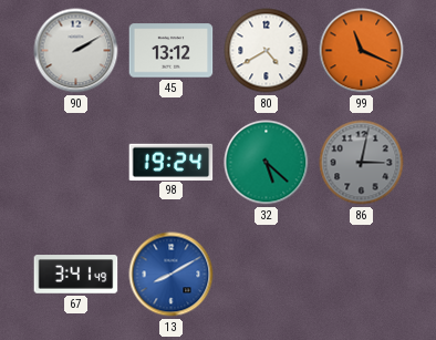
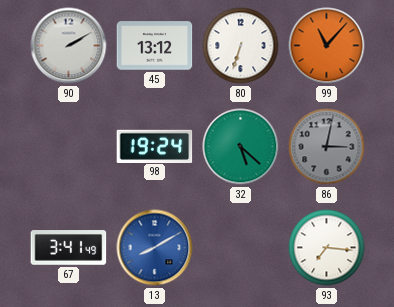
80: 4:40 -> 6:33 (241, 46)
99: 11:19 -> 11:07 (327, 46)
93: none -> 7:16 (327, 248)
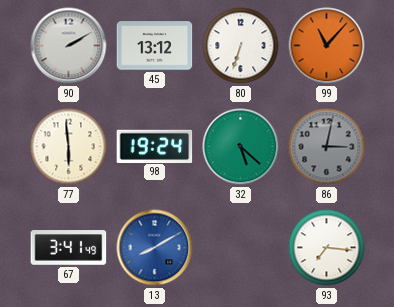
77: none -> 5:59 (69, 147)
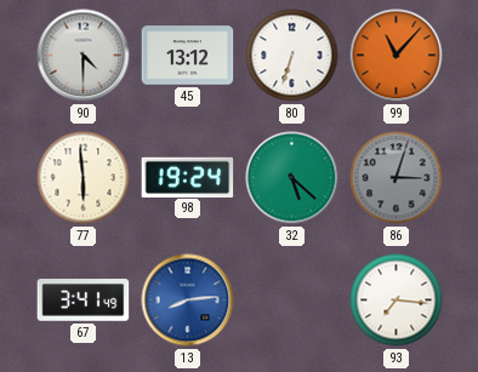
90: 2:10 -> 4:30 (84, 56)
86: 3:02 -> 3:03 (397, 178)
13: 8:10 -> 8:14 (188, 301)
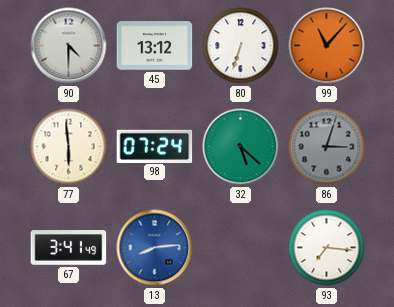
98: 19:24 -> 07:24 (155, 146)
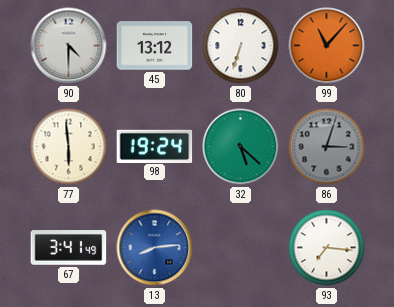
98: 07:24 -> 19:24 (155, 146)
